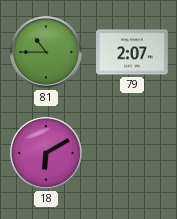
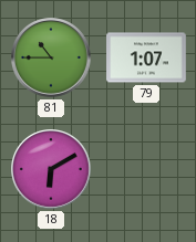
79: 2:07 -> 1:07 (146, 57)
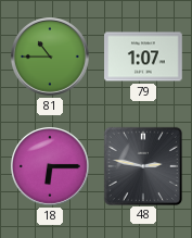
18: 6:10 -> 6:15 (51, 167)
48: none -> 2:47 (142, 165)
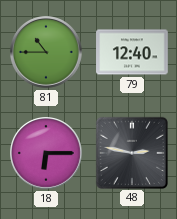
79: 1:07 -> 12:40 (132, 52)
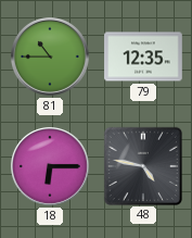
79: 12:40 -> 12:35 (143, 57)
48: 2:47 -> 4:47 (142, 165)
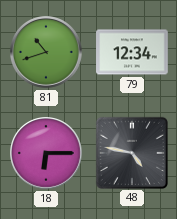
81: 10:45 -> 10:42 (47, 53)
79: 12:35 -> 12:34 (132, 52)
